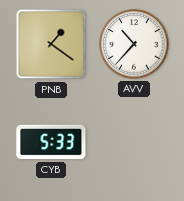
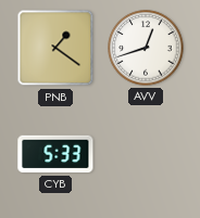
AVV: 10:37 -> 12:42 (146, 48)
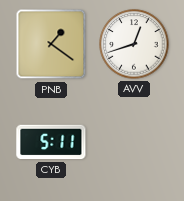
CYB: 5:33 -> 5:11 (51, 142)
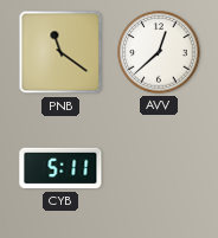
PNB: 1:21 -> 11:21 (60, 52)
AVV: 12:42 -> 12:38 (159, 52)
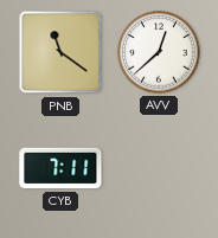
CYB: 5:11 -> 7:11 (60, 168)
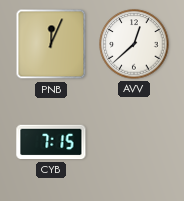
PNB: 11:21 -> 12:04 (51, 44)
CYB: 7:11 -> 7:15 (51, 142)
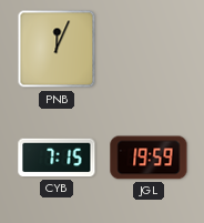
AVV: 12:38 -> none (134, 44)
JGL: none -> 19:59 (149, 158)
